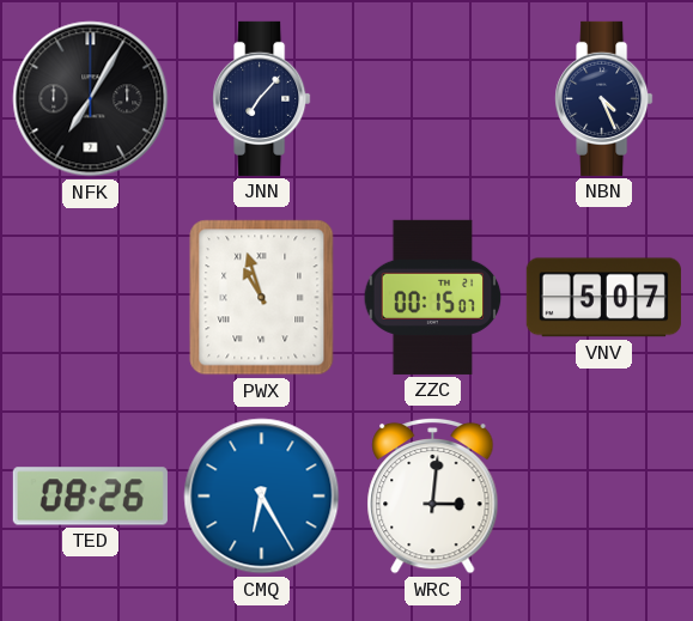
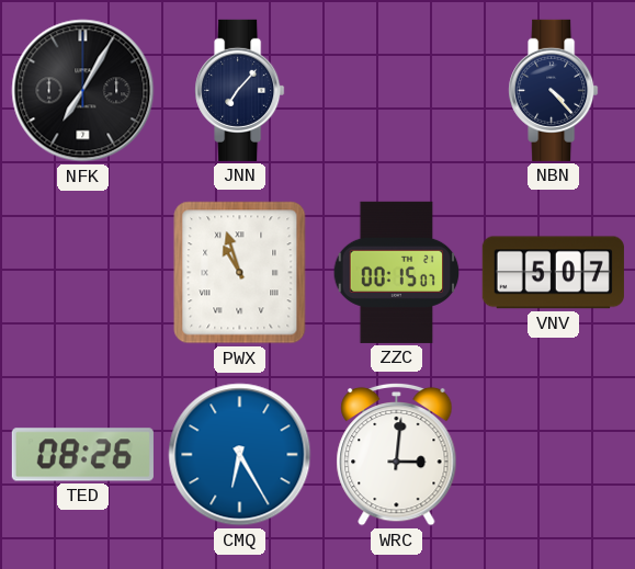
NBN: 4:26 -> 4:23 (554, 90)
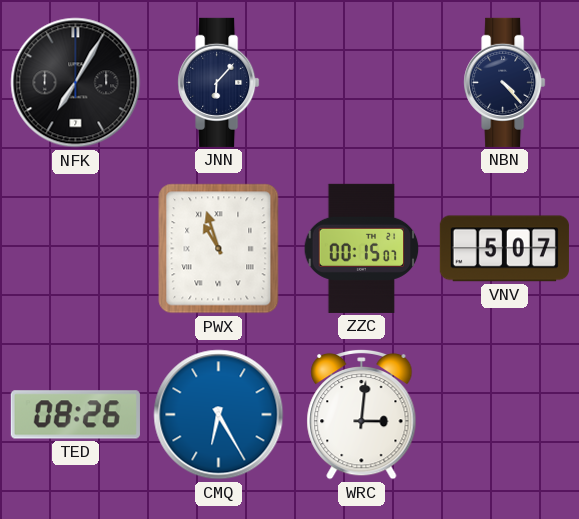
JNN: 7:07 -> 6:07 (219, 82)
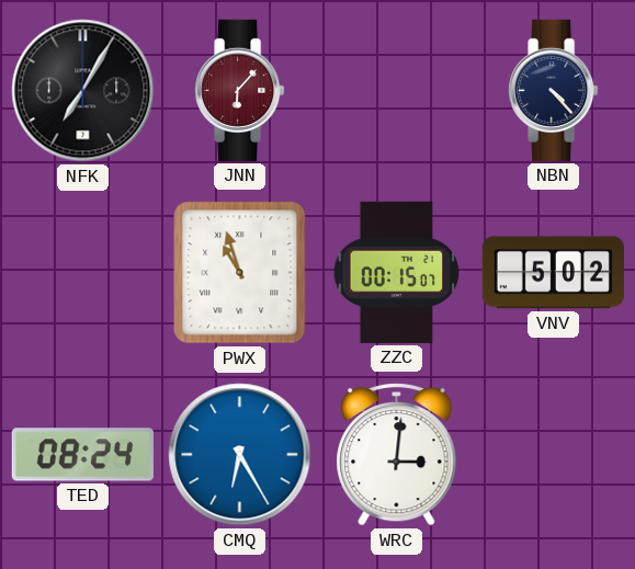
JNN dial: navy -> burgundy (240, 90)
VNV: 5:07 -> 5:02 (553, 273)
TED: 08:26 -> 08:24 (82, 455)
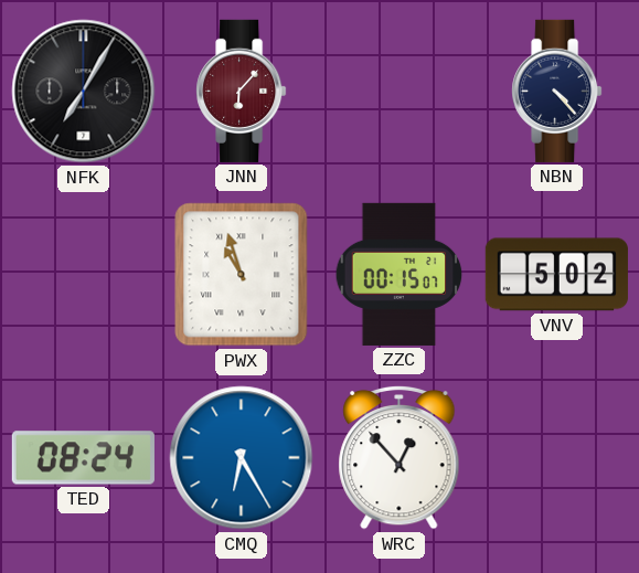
WRC: 3:01 -> 12:53 (400, 457)
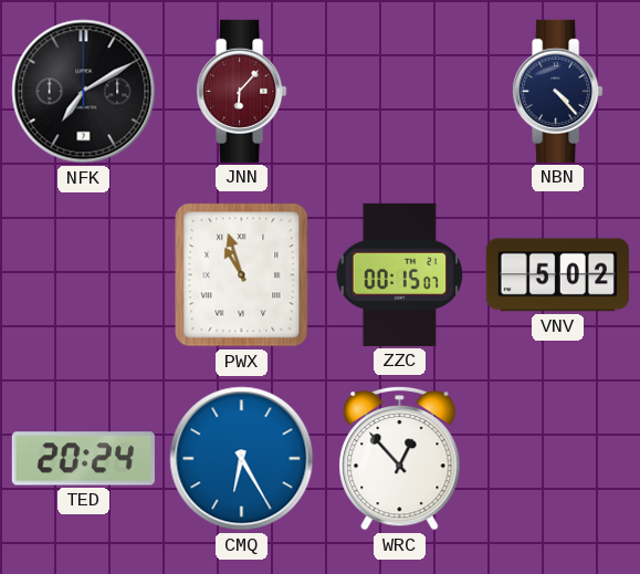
NFK: 7:05 -> 7:10 (84, 92)
TED: 08:24 -> 20:24 (83, 459)
